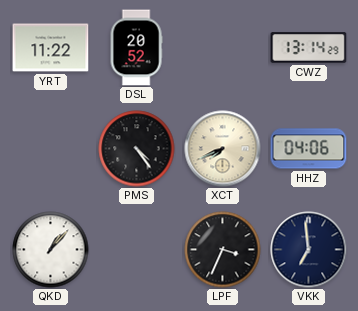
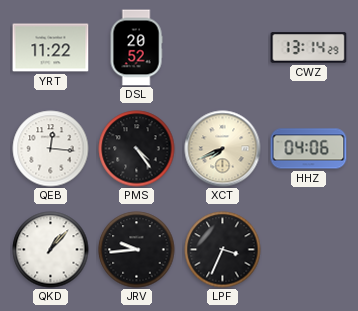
QEB: none -> 12:16 (51, 149)
JRV: none -> 9:44 (137, 250)
VKK: 6:59 -> none (309, 250)
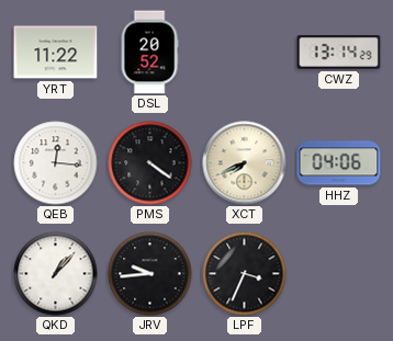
PMS: 4:24 -> 4:21 (150, 163)
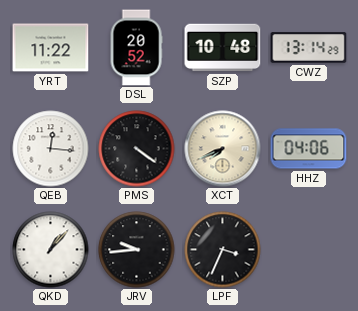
SZP: none -> 10:48 (223, 48)
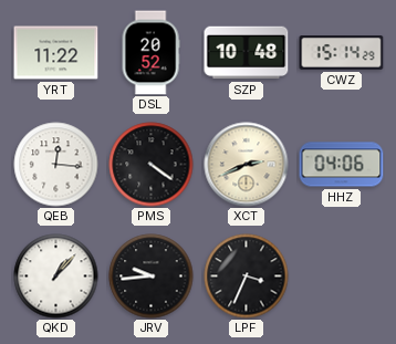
CWZ: 13:14 -> 15:14 (342, 53)
XCT: 7:41 -> 2:41 (247, 165)
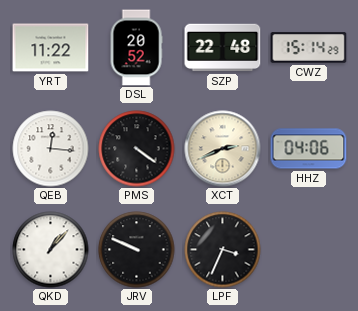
SZP: 10:48 -> 22:48 (223, 48)
JRV: 9:44 -> 9:49 (137, 250)
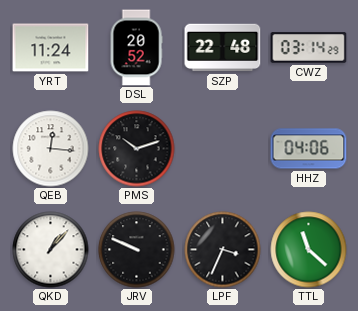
YRT: 11:22 -> 11:24 (51, 48)
CWZ: 15:14 -> 03:14 (309, 48)
PMS: 4:21 -> 10:12 (137, 149)
XCT: 2:41 -> none (223, 149)
TTL: none -> 11:22 (309, 250)
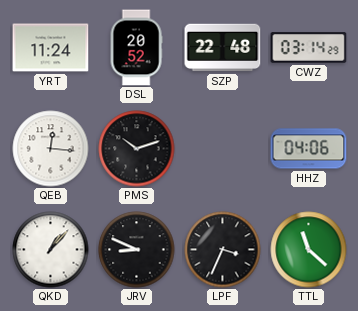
JRV: 9:49 -> 8:49 (137, 250)
